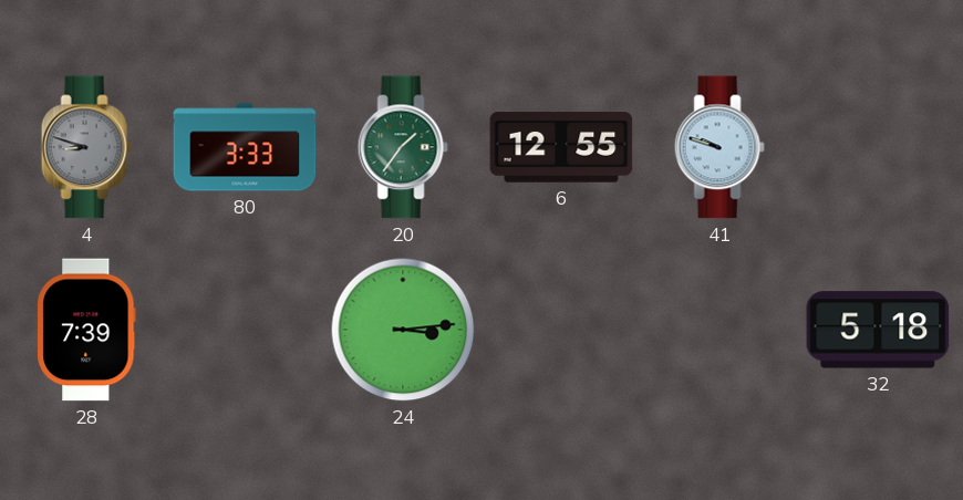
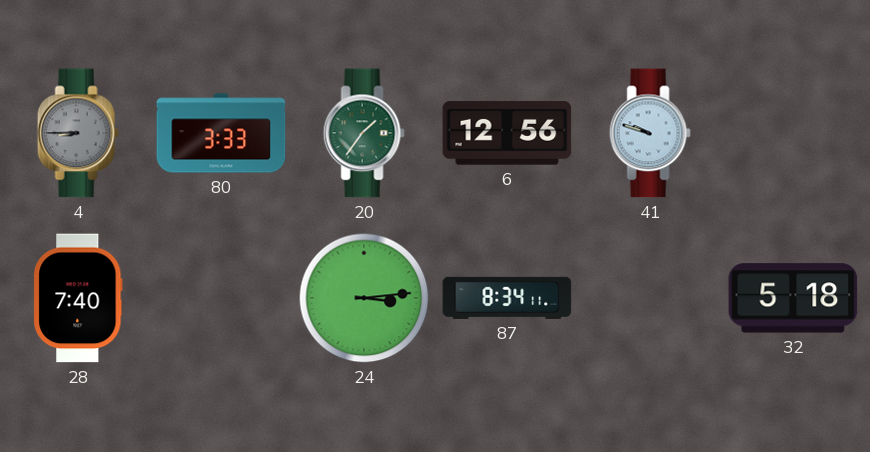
4: 8:48 -> 8:45 (78, 133)
6: 12:55 -> 12:56 (507, 133)
28: 7:39 -> 7:40 (78, 298)
87: none -> 8:34 (507, 298)
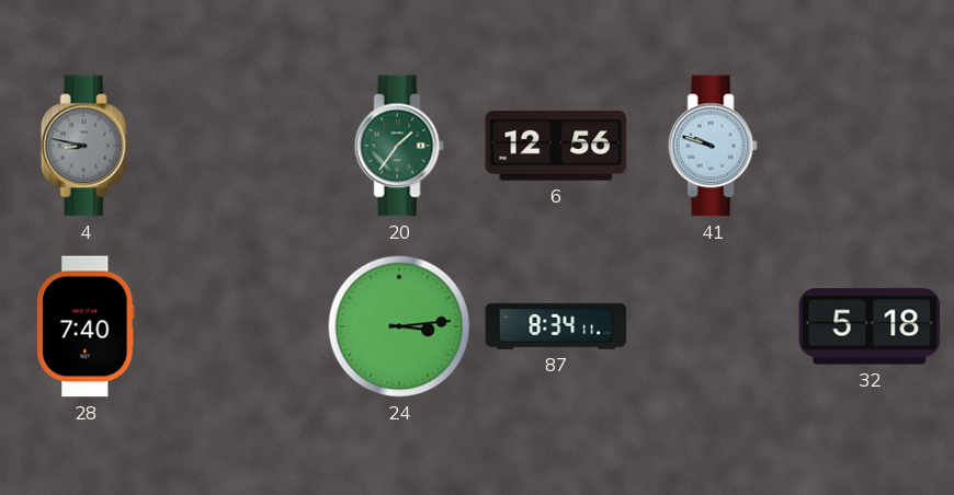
4: 8:45 -> 8:47 (86, 146)
80: 3:33 -> none (221, 133)
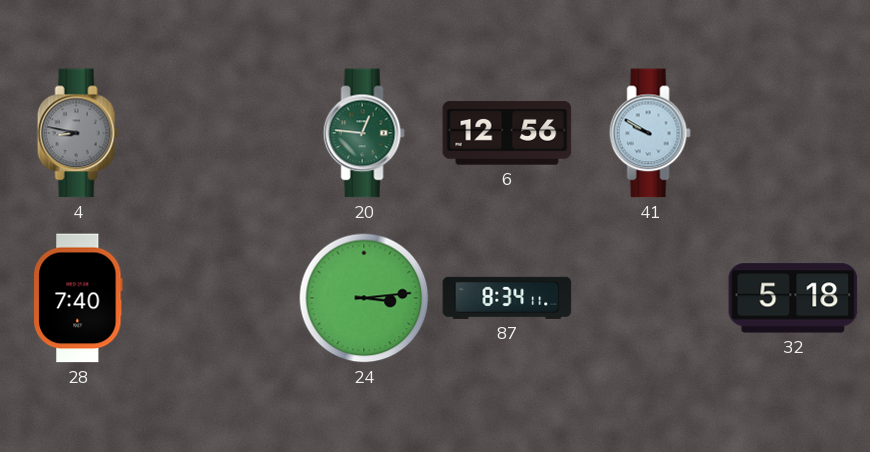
20: 1:36 -> 12:46 (364, 133)
41: 9:48 -> 9:50 (650, 133)
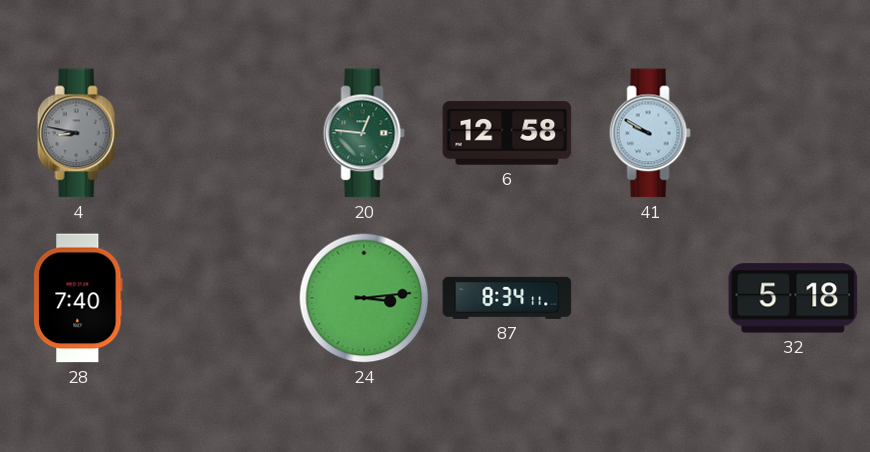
6: 12:56 -> 12:58 (507, 133)
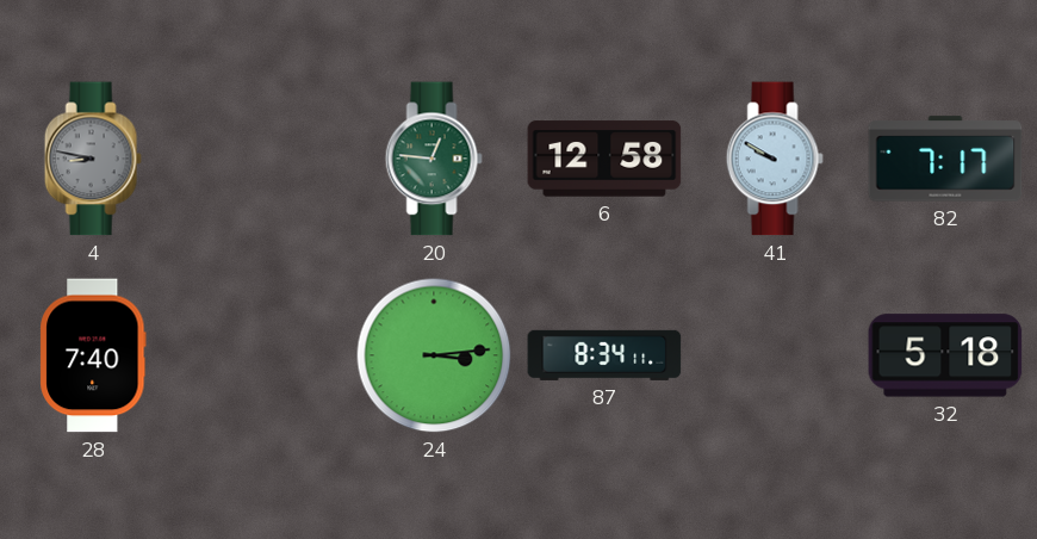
82: none -> 7:17 (945, 159)
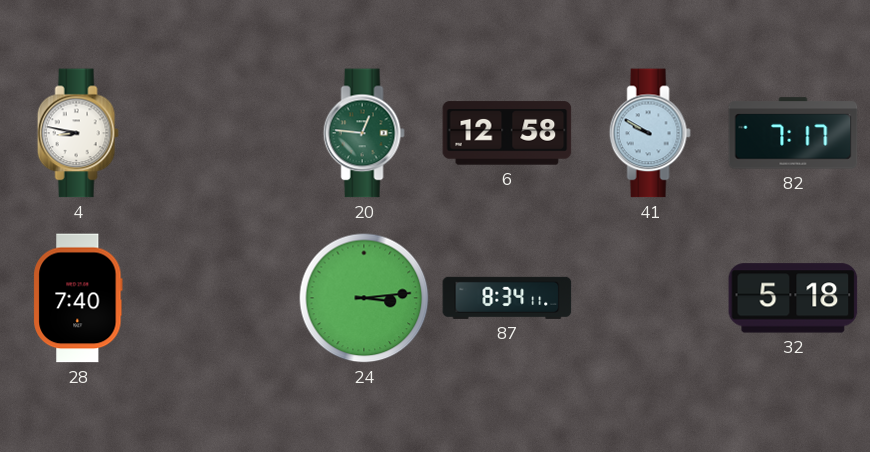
4 dial: grey -> white (78, 133)
